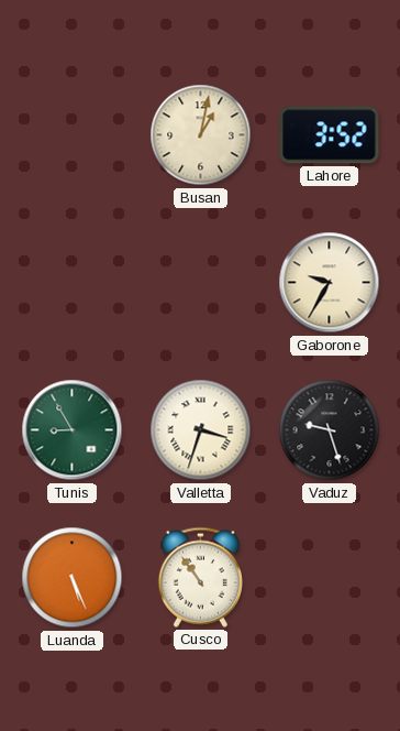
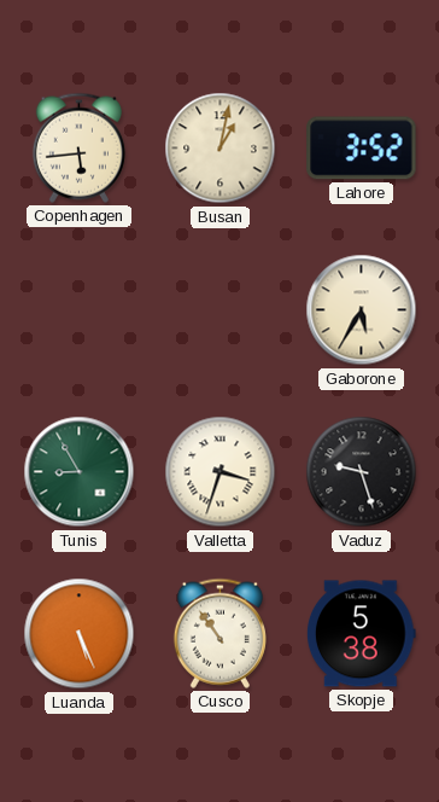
Copenhagen: none -> 5:44 (78, 147)
Gaborone: 9:35 -> 5:35 (362, 310)
Skopje: none -> 5:38 (361, 634)
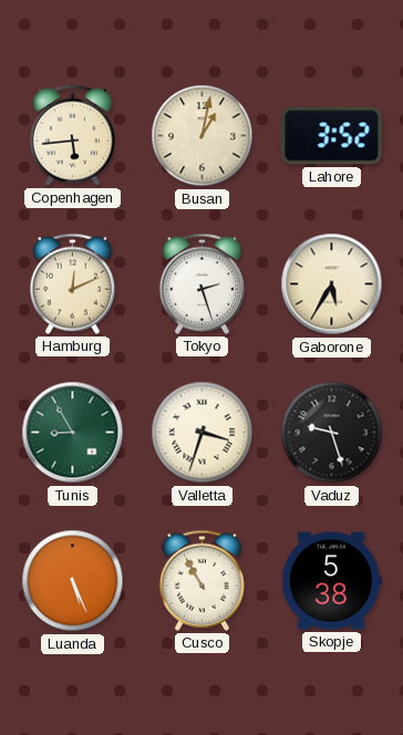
Hamburg: none -> 12:11 (72, 283)
Tokyo: none -> 2:27 (201, 283)
Cusco: 10:54 -> 10:55 (201, 580)
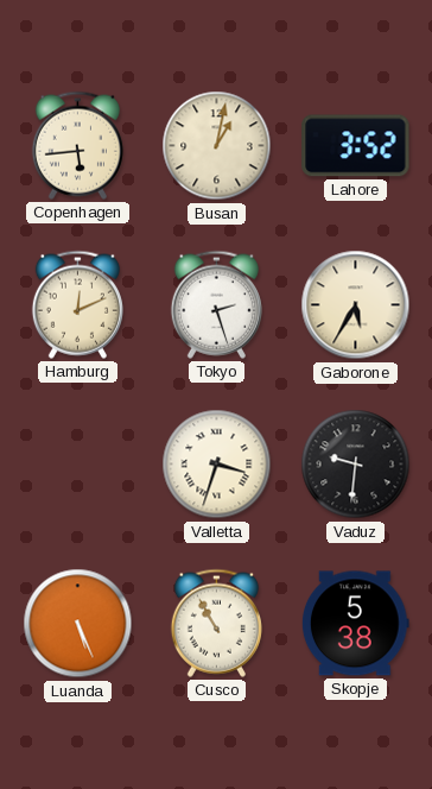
Tunis: 8:55 -> none (73, 433)
Vaduz: 9:27 -> 9:31 (356, 465)
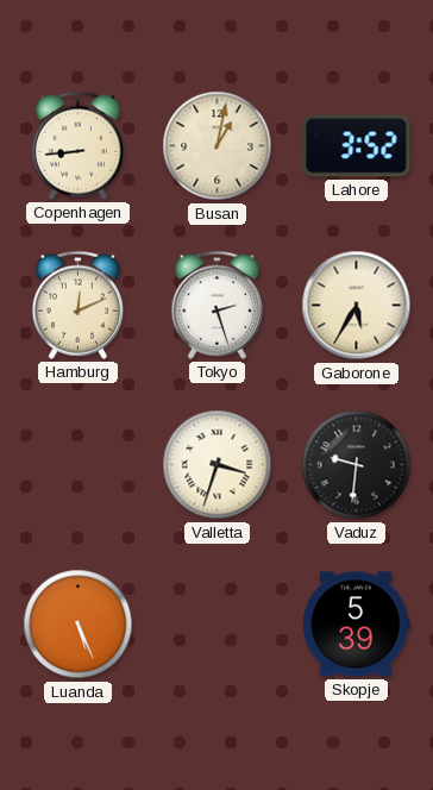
Copenhagen: 5:44 -> 8:44 (77, 145)
Cusco: 10:55 -> none (216, 623)
Skopje: 5:38 -> 5:39 (356, 625)
